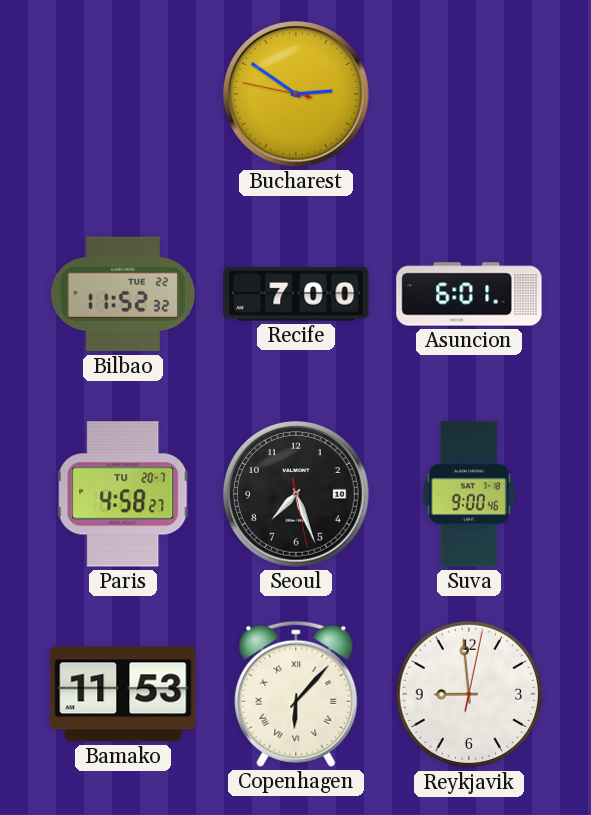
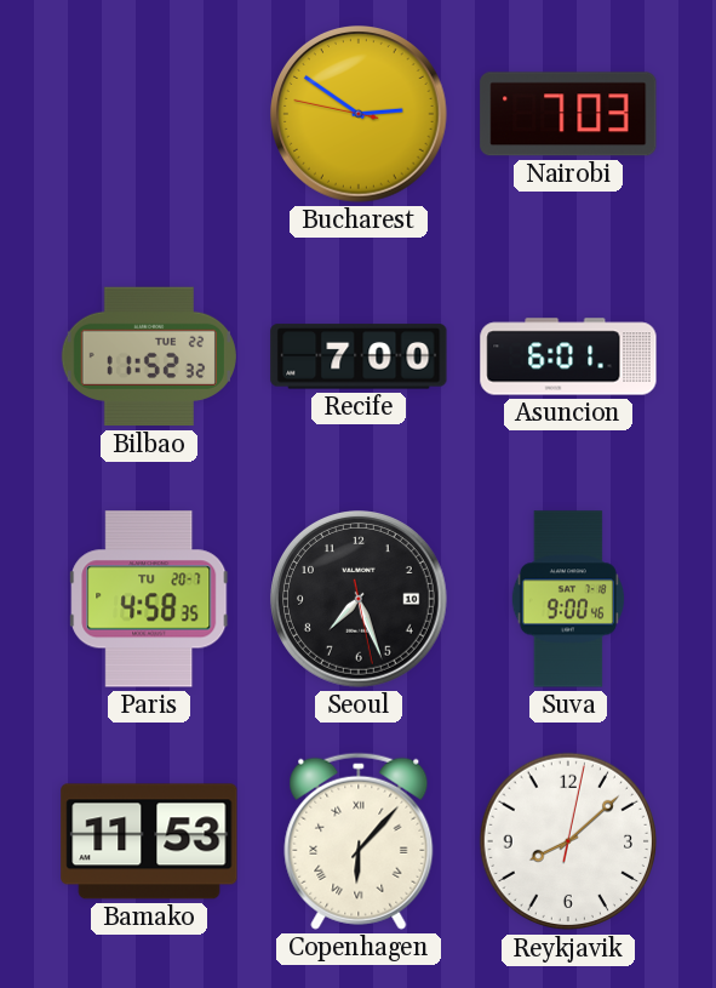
Nairobi: none -> 7:03 (568, 114)
Paris: 4:58:27 -> 4:58:35 (149, 599)
Reykjavik: 8:59 -> 8:08 (568, 841)
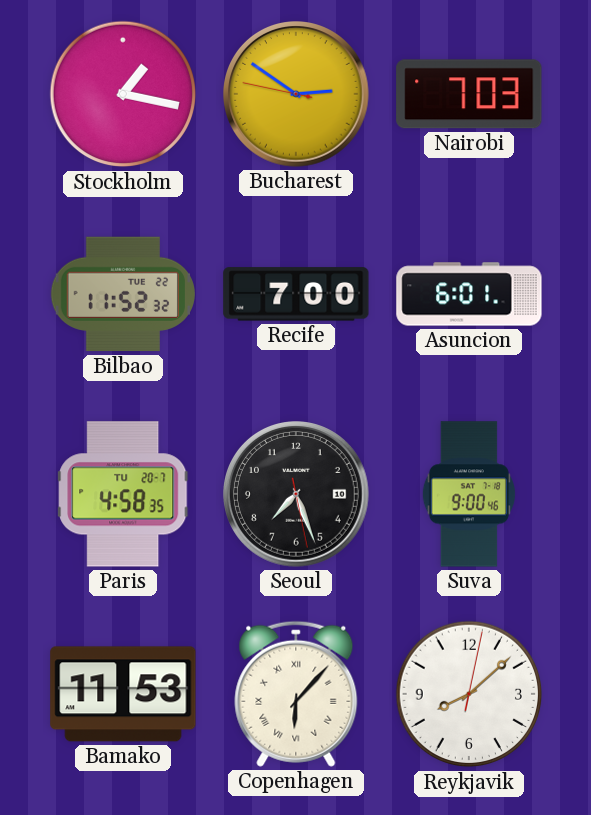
Stockholm: none -> 1:17 (123, 94)
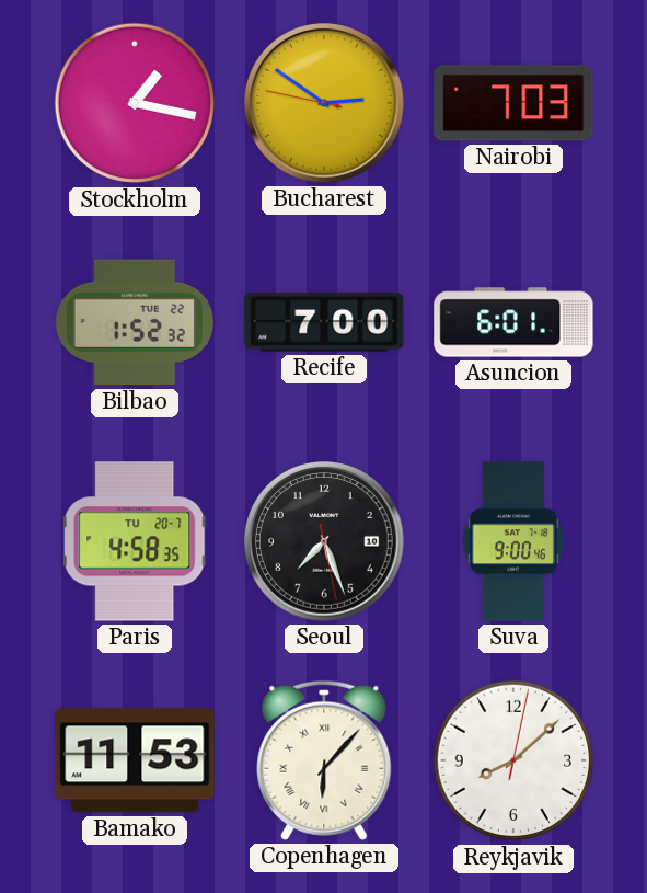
Bilbao: 11:52 -> 1:52 (135, 322)
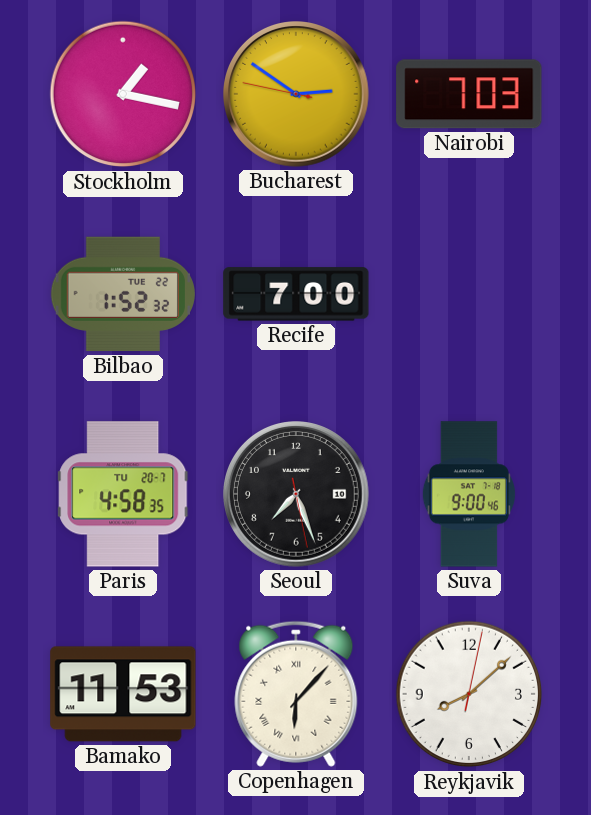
Asuncion: 6:01 -> none (513, 322)
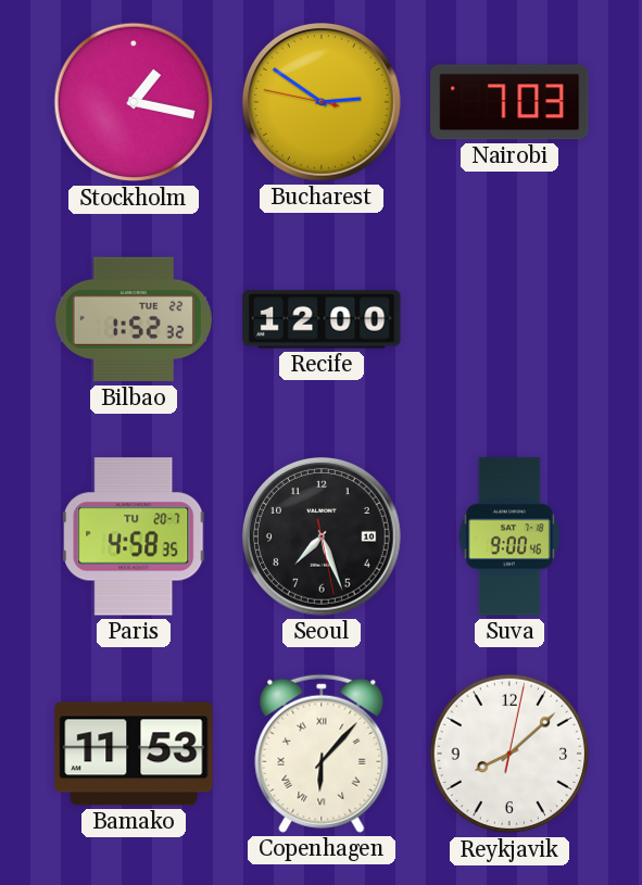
Recife: 7:00 -> 12:00 (322, 319)
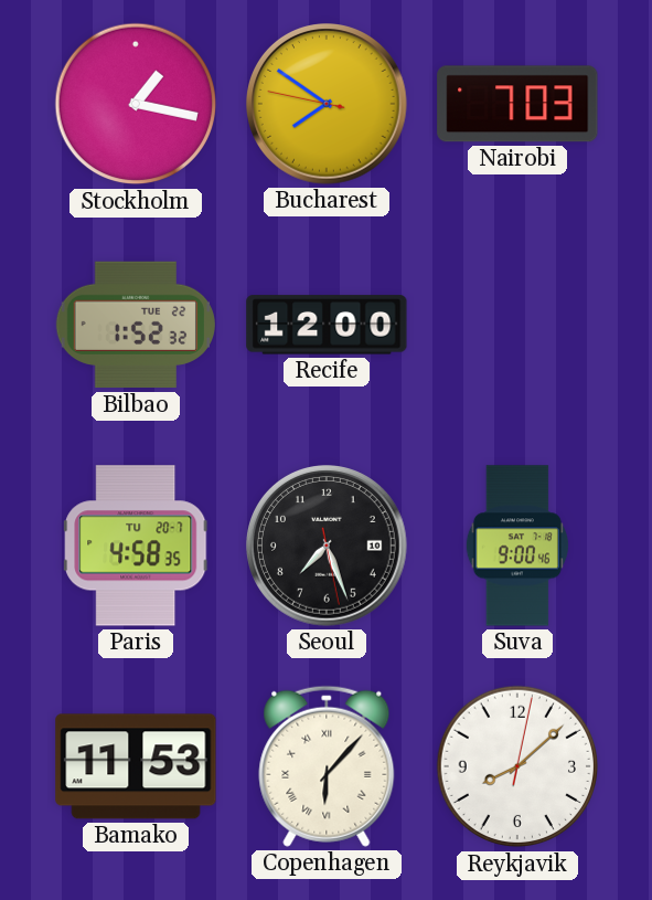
Bucharest: 2:50 -> 7:50 (327, 104)
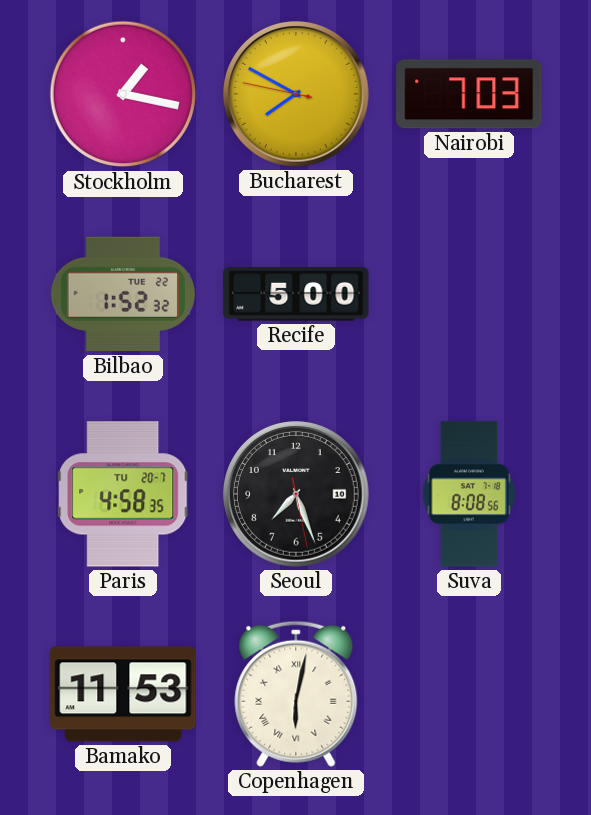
Bucharest: 7:50 -> 7:49 (296, 94)
Recife: 12:00 -> 5:00 (296, 294)
Suva: 9:00 -> 8:08 (469, 494)
Copenhagen: 6:07 -> 6:02 (296, 694)
Reykjavik: 8:08 -> none (517, 766)
